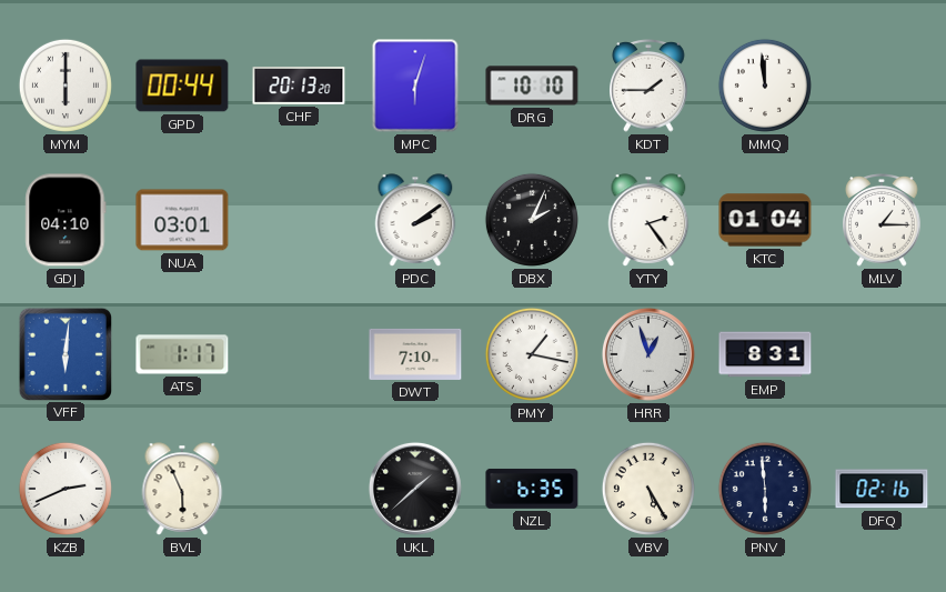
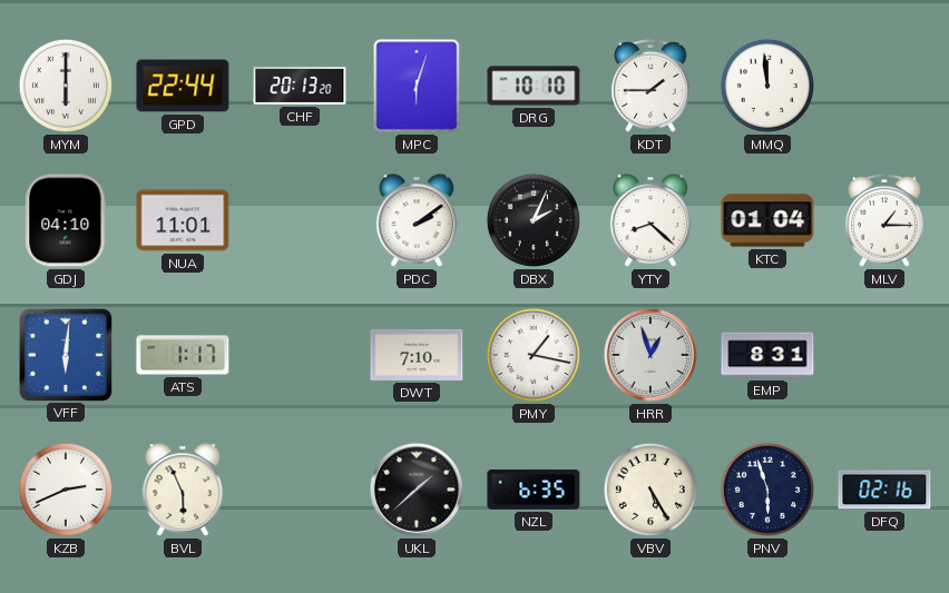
GPD: 00:44 -> 22:44 (183, 86)
NUA: 03:01 -> 11:01 (183, 220)
YTY: 2:24 -> 8:22 (650, 220)
PNV: 5:59 -> 5:57 (767, 490)
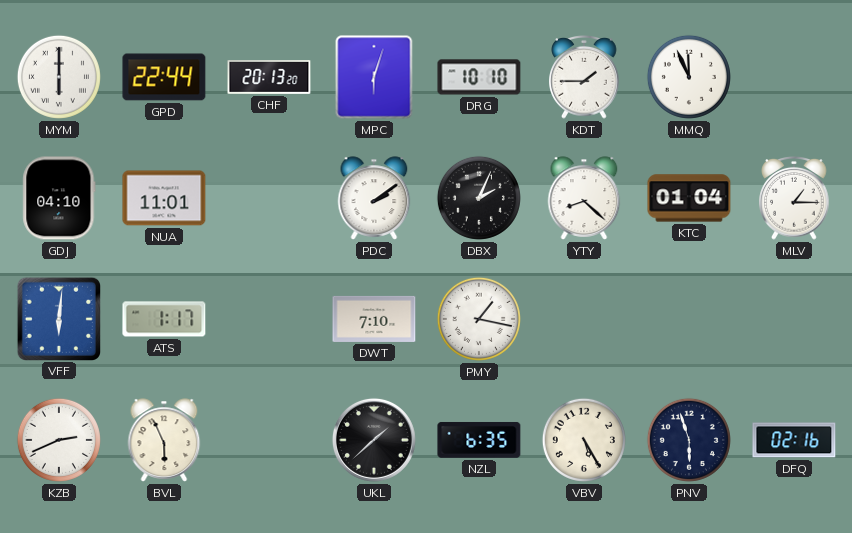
MMQ: 11:59 -> 11:56 (689, 77)
HRR: 12:57 -> none (650, 355)
EMP: 8:31 -> none (767, 355)
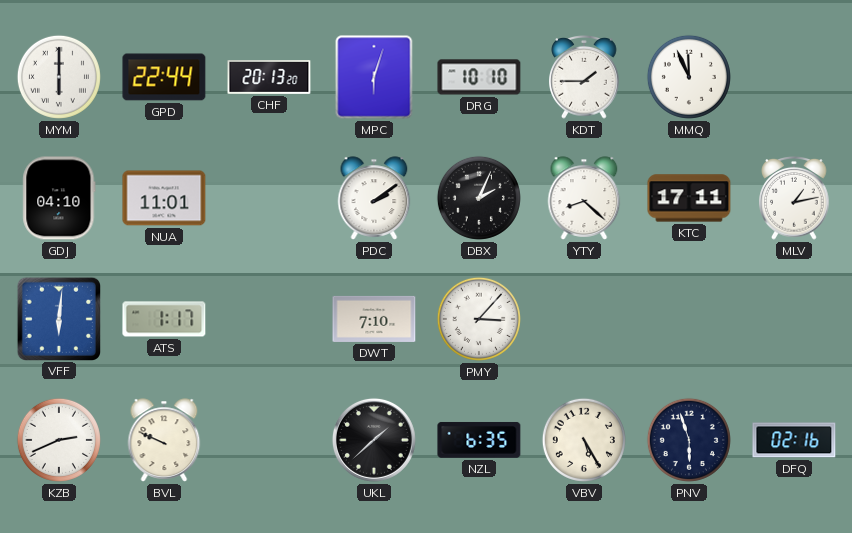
KTC: 01:04 -> 17:11 (689, 198)
MLV: 1:15 -> 1:13 (794, 199)
PMY: 1:17 -> 3:07 (479, 319)
BVL: 5:56 -> 9:49 (164, 440)
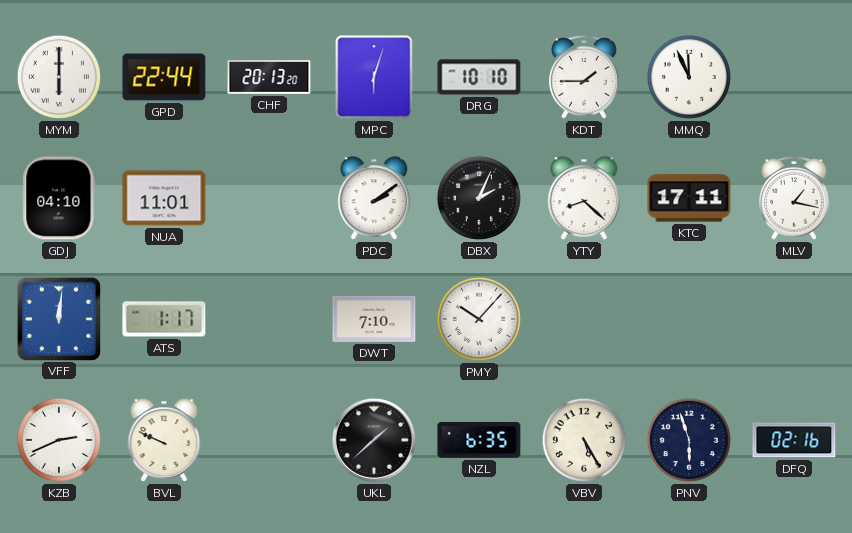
MLV: 1:13 -> 1:17 (794, 199)
VFF: 6:01 -> 12:01 (58, 318)
PMY: 3:07 -> 10:07 (479, 319)
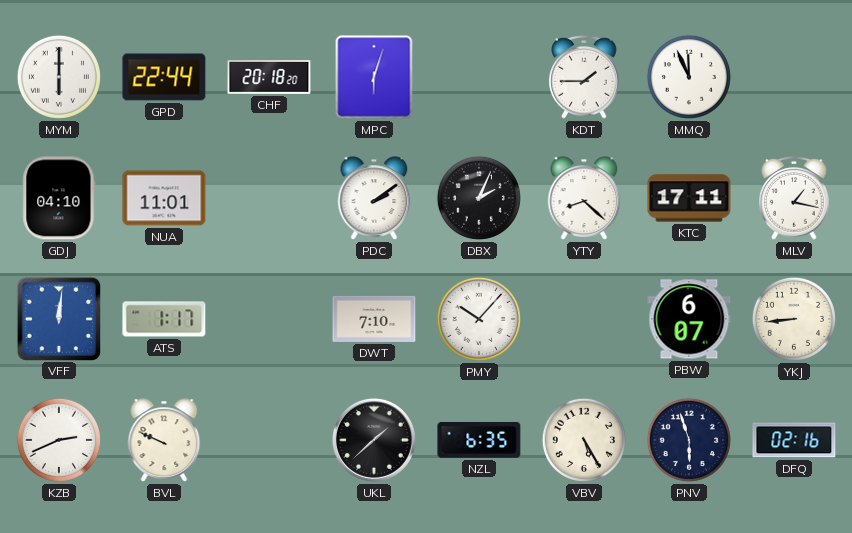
CHF: 20:13 -> 20:18 (269, 78)
DRG: 10:10 -> none (479, 77)
PBW: none -> 6:07 (689, 319)
YKJ: none -> 8:44 (794, 319)
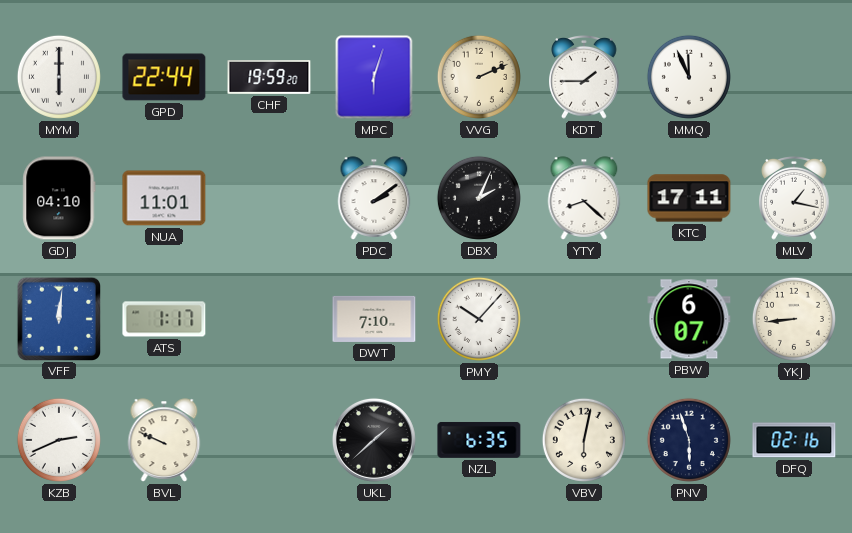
CHF: 20:18 -> 19:59 (269, 78)
VVG: none -> 2:11 (479, 77)
VBV: 5:25 -> 6:02 (584, 440)
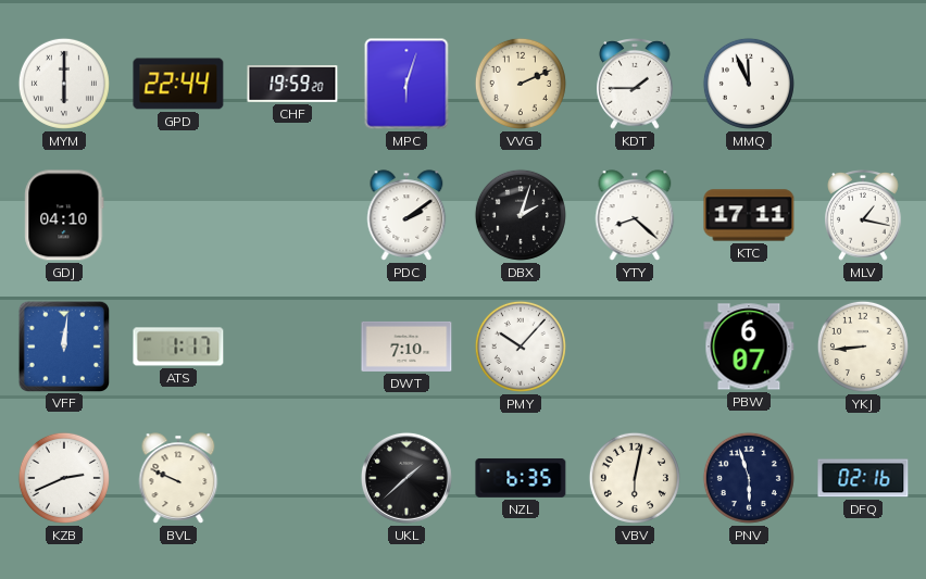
NUA: 11:01 -> none (164, 198)
DBX: 2:04 -> 2:03 (521, 215)
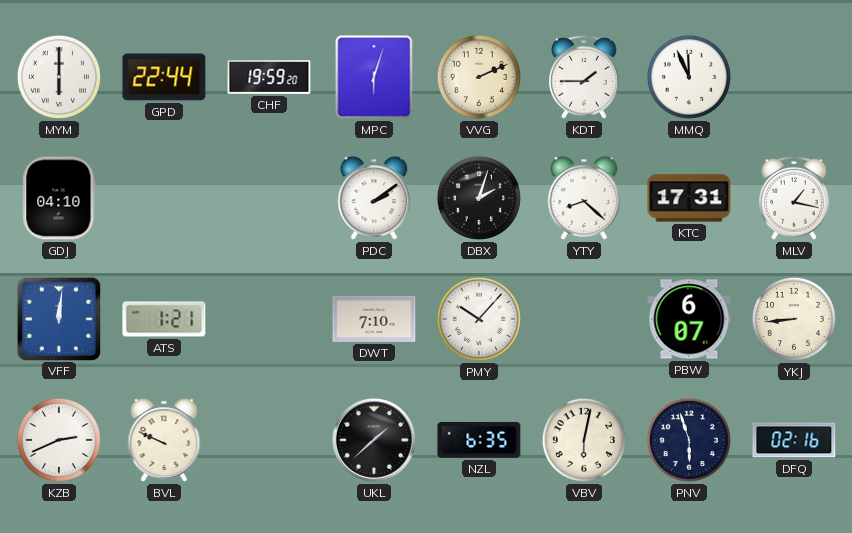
KTC: 17:11 -> 17:31 (689, 198)
ATS: 1:17 -> 1:21 (164, 319)
